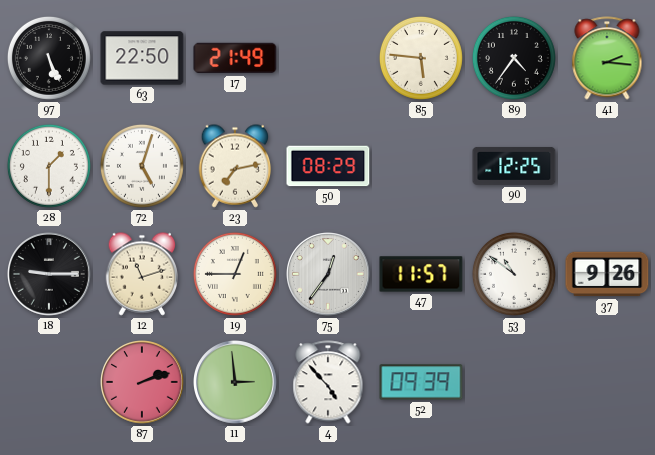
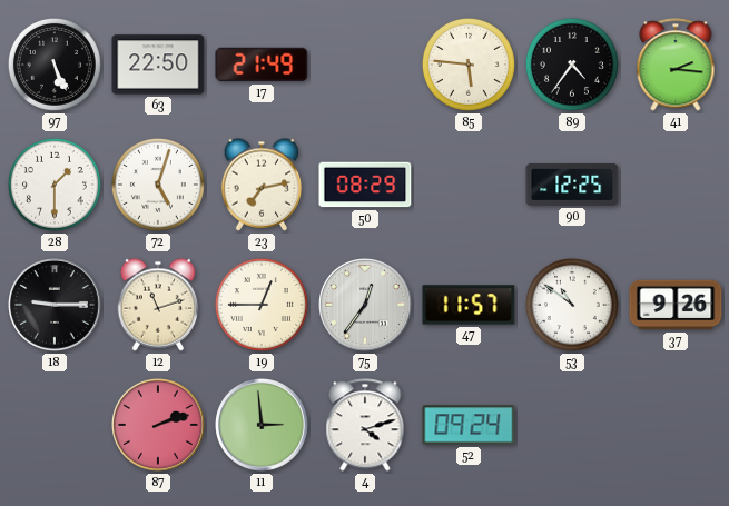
4: 4:53 -> 4:12 (365, 425)
52: 09:39 -> 09:24 (469, 425)
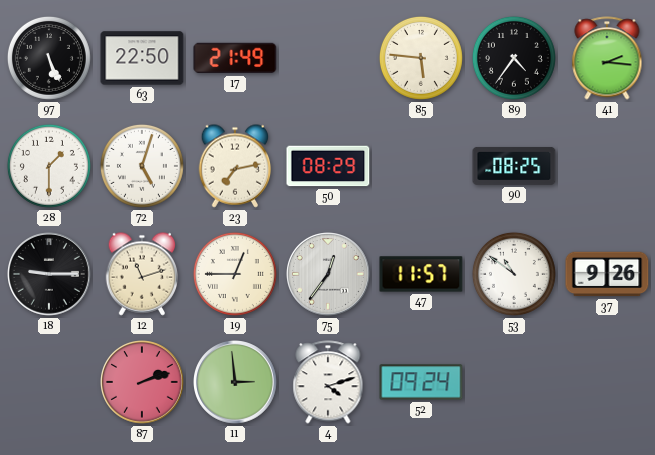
90: 12:25 -> 08:25 (514, 166)
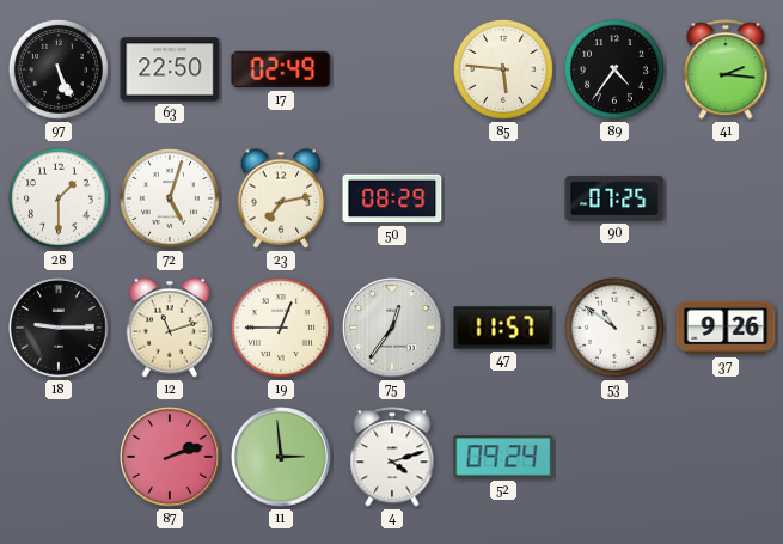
17: 21:49 -> 02:49 (281, 69)
90: 08:25 -> 07:25 (614, 198)
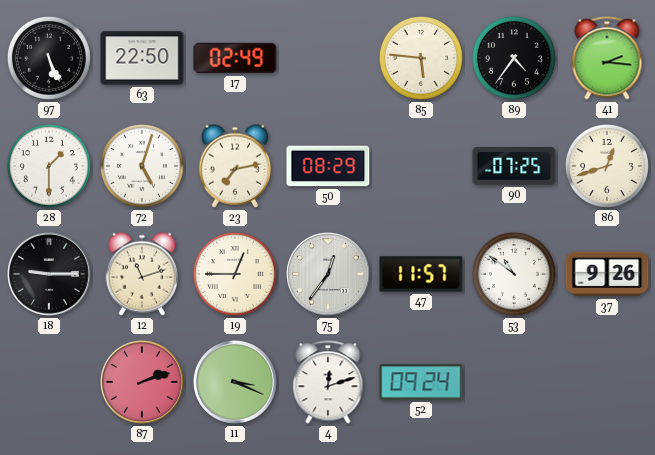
86: none -> 12:42 (607, 166)
11: 2:59 -> 3:19 (236, 383)
4: 4:12 -> 12:12 (328, 382)
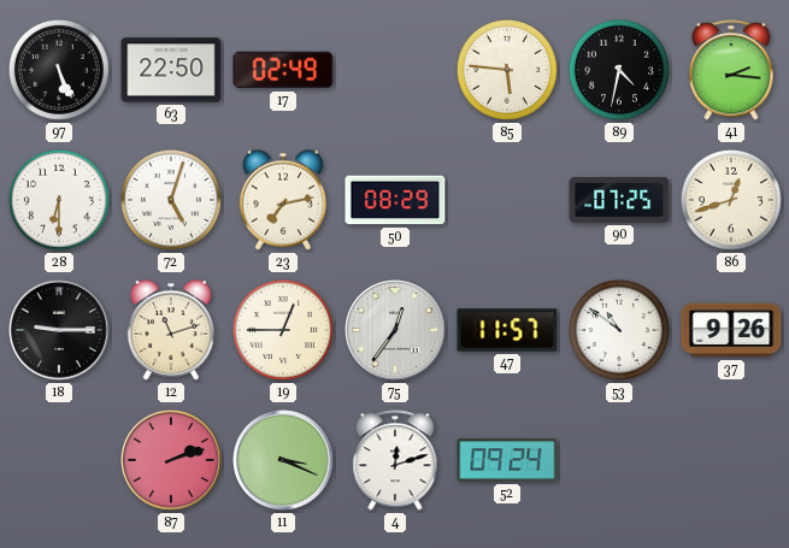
89: 4:36 -> 4:32 (619, 70)
28: 1:30 -> 6:30 (59, 200)
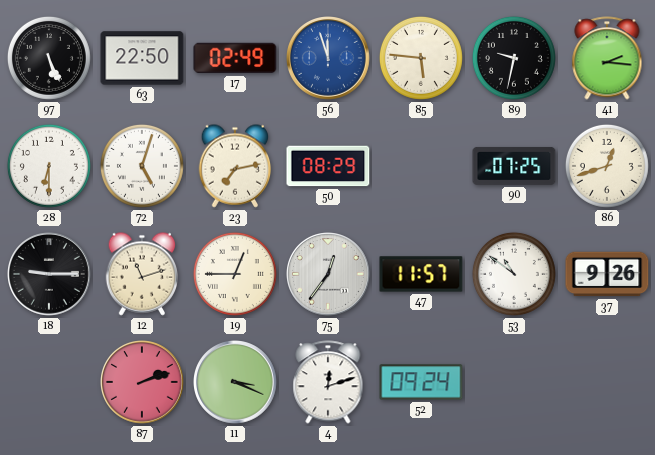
56: none -> 11:57 (329, 59)
89: 4:32 -> 9:32 (514, 58)
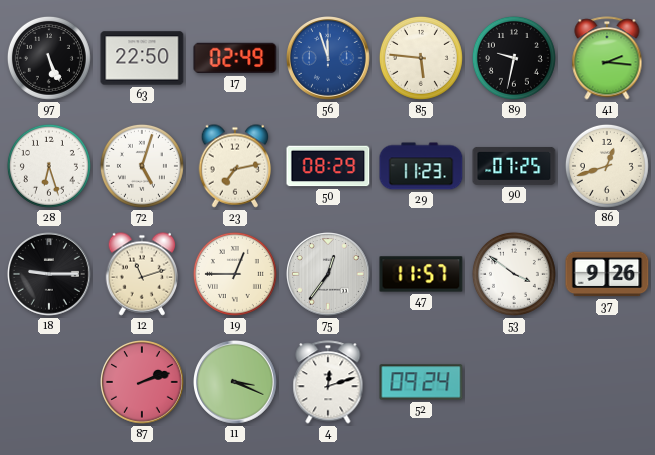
28: 6:30 -> 6:27 (49, 166)
29: none -> 11:23 (421, 166)
53: 10:51 -> 3:51 (514, 274)
